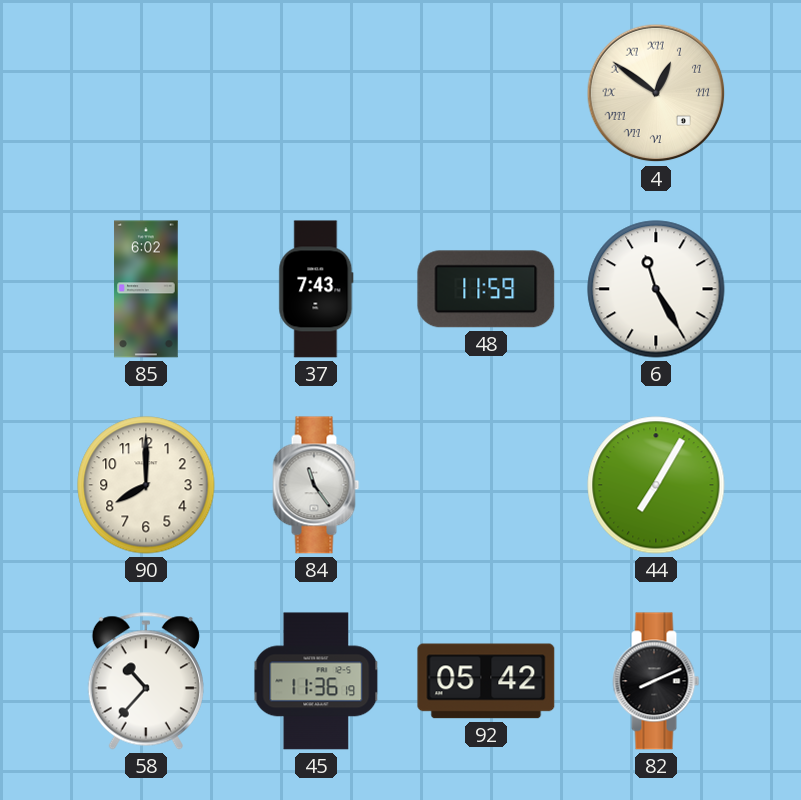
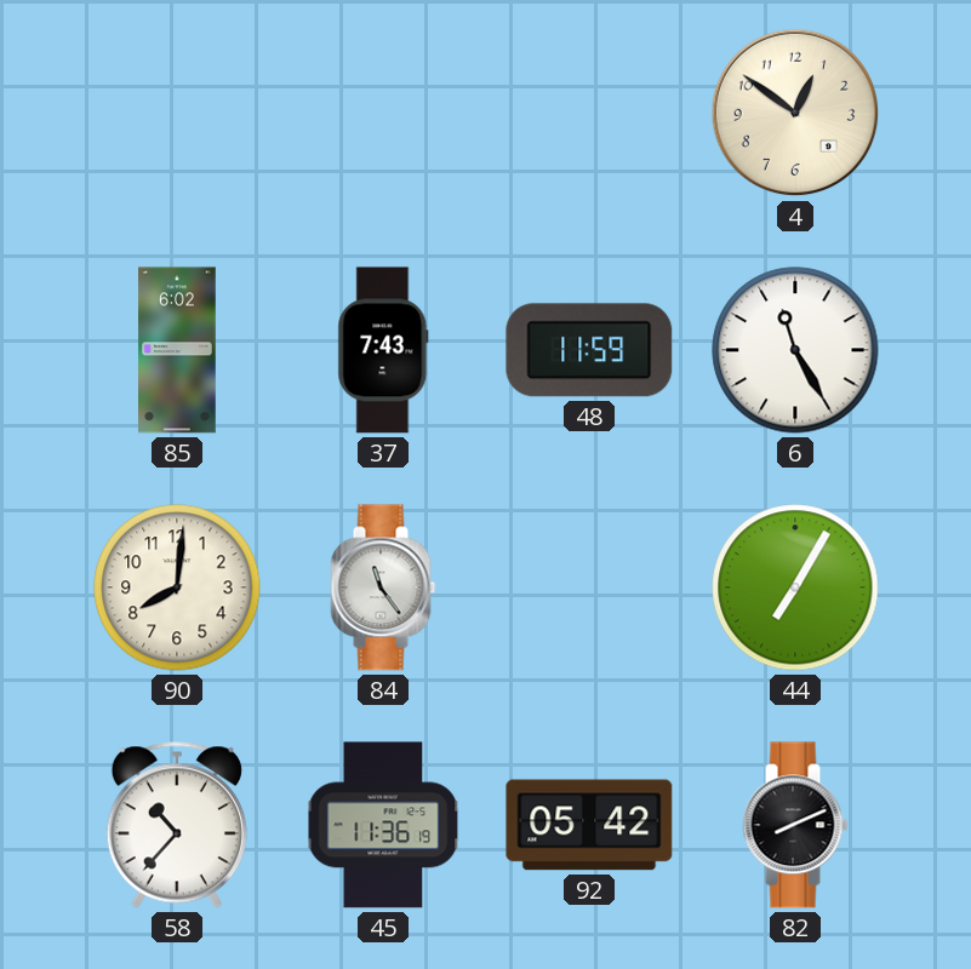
4 numerals: Roman -> Arabic (795, 113)
90: 8:00 -> 8:01 (177, 587)
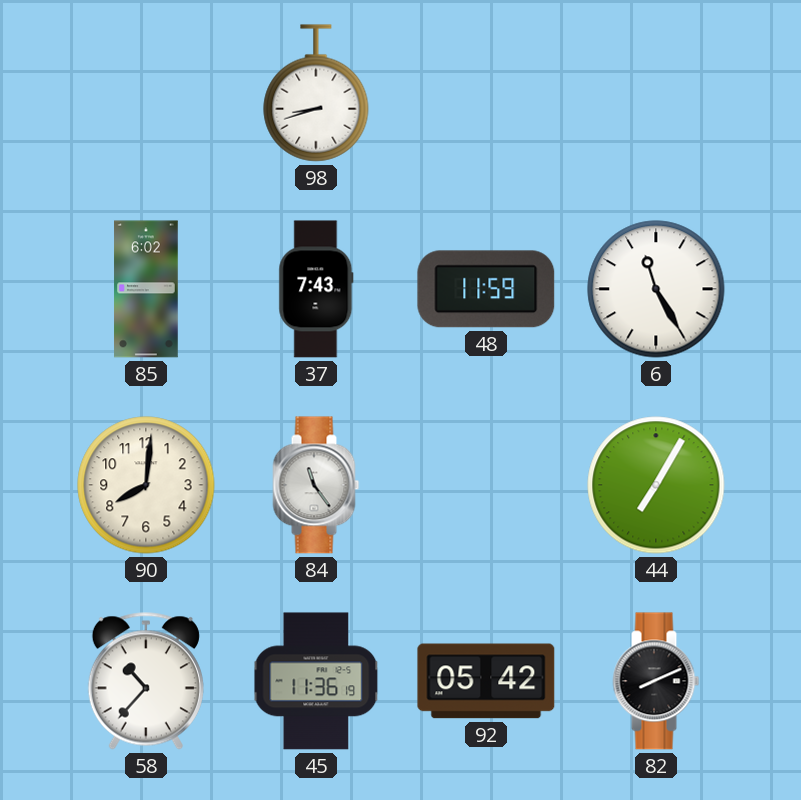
98: none -> 8:42 (316, 93)
4: 12:51 -> none (795, 113)
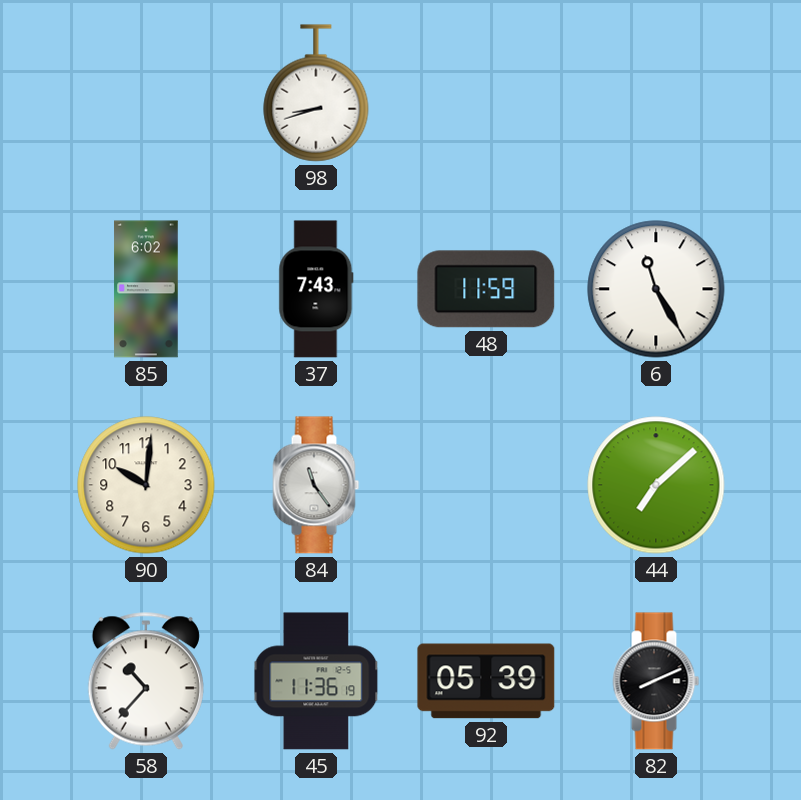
90: 8:01 -> 10:01 (146, 485)
44: 7:05 -> 7:08 (656, 485)
92: 05:42 -> 05:39 (486, 681)
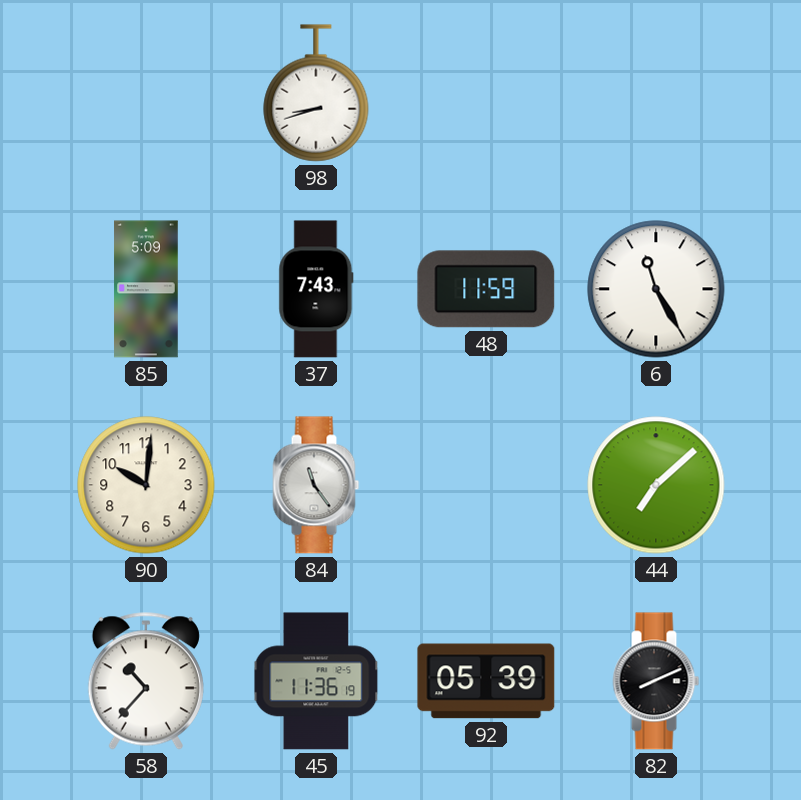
85: 6:02 -> 5:09 (146, 289)
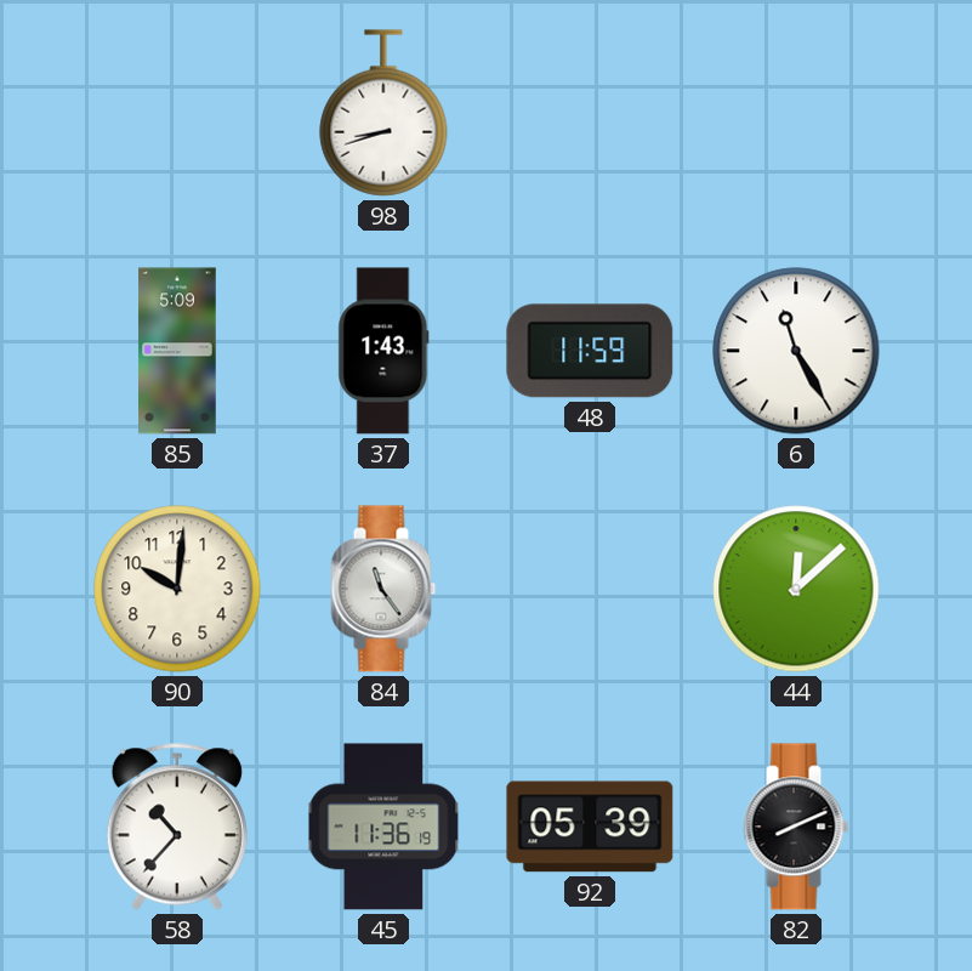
37: 7:43 -> 1:43 (383, 351)
44: 7:08 -> 12:08 (796, 589)
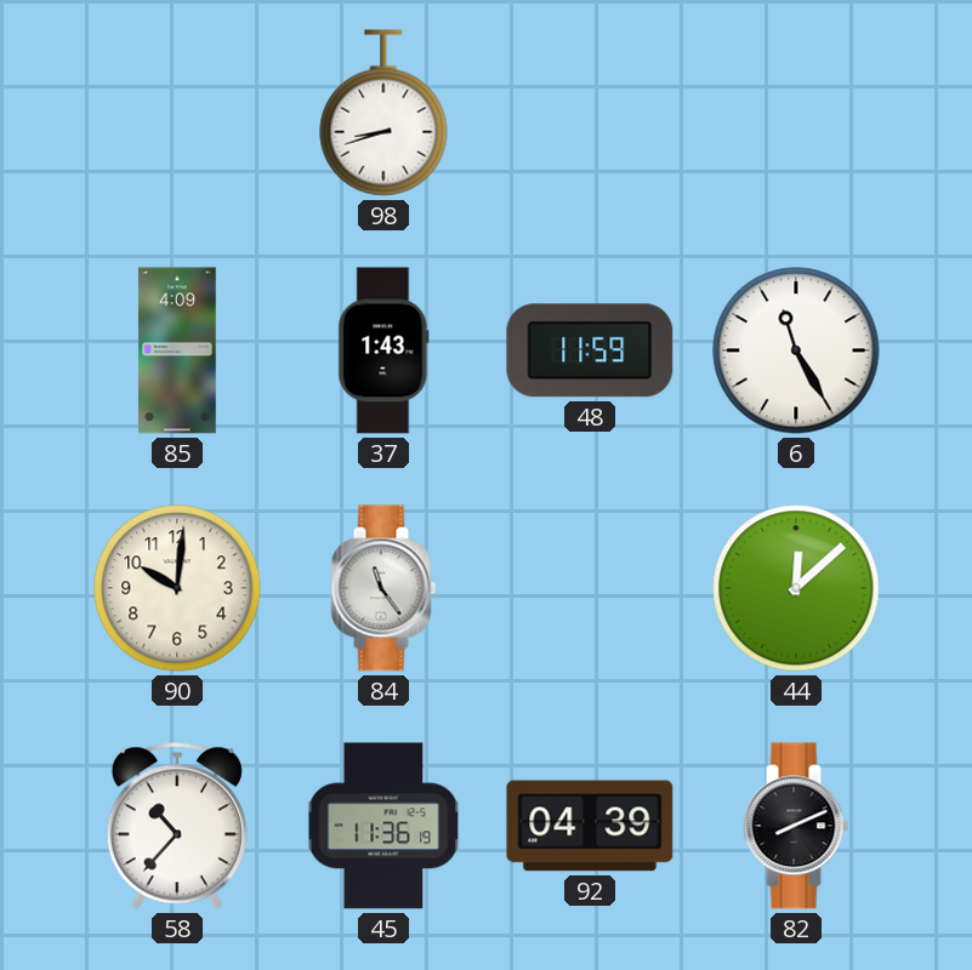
85: 5:09 -> 4:09 (177, 350)
92: 05:39 -> 04:39 (590, 826)
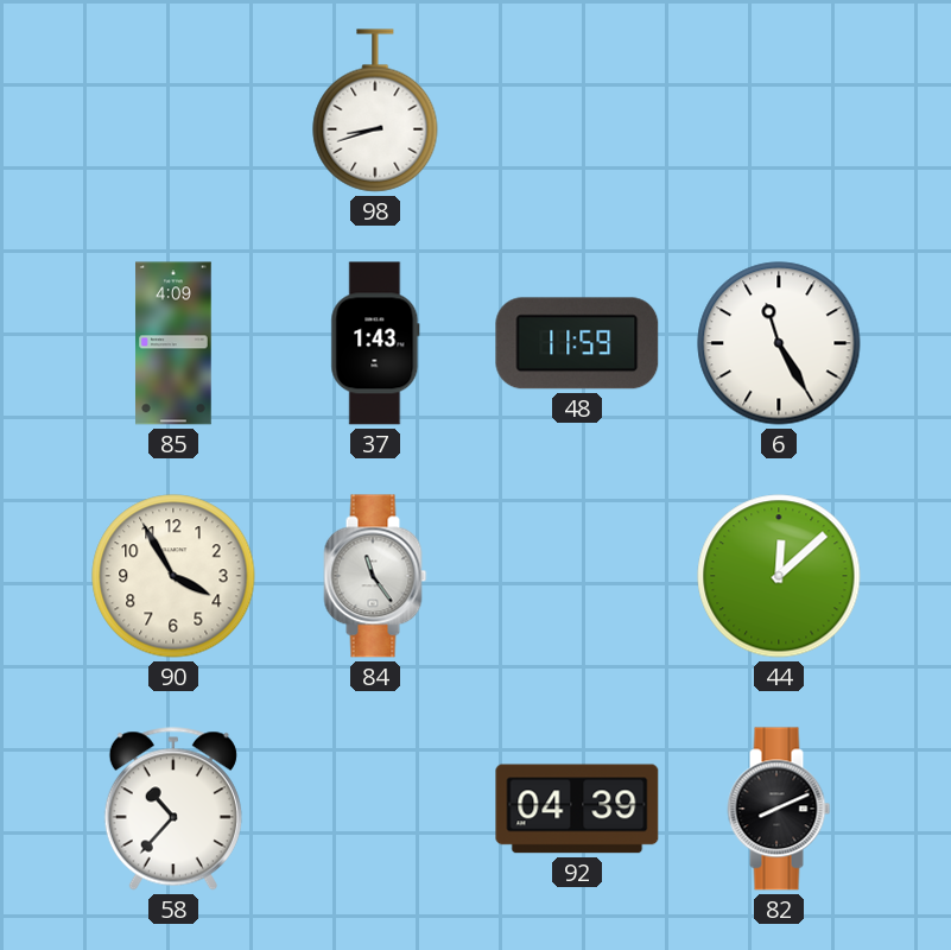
90: 10:01 -> 3:55 (173, 576)
45: 11:36 -> none (383, 826)
